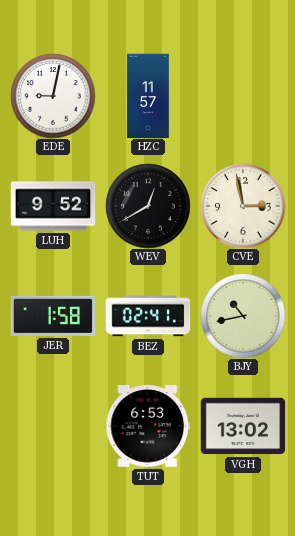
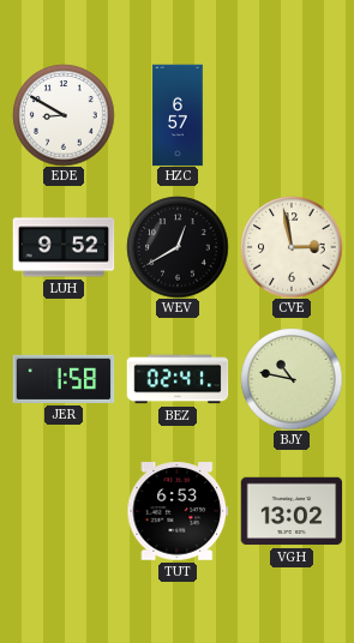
EDE: 9:02 -> 8:50 (64, 115)
HZC: 11:57 -> 6:57 (178, 115)
BJY: 10:43 -> 10:47 (292, 379)
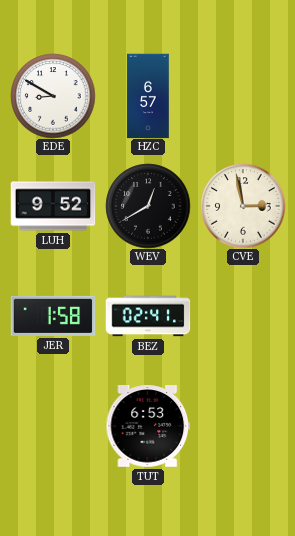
BJY: 10:47 -> none (292, 379)
VGH: 13:02 -> none (292, 511)
